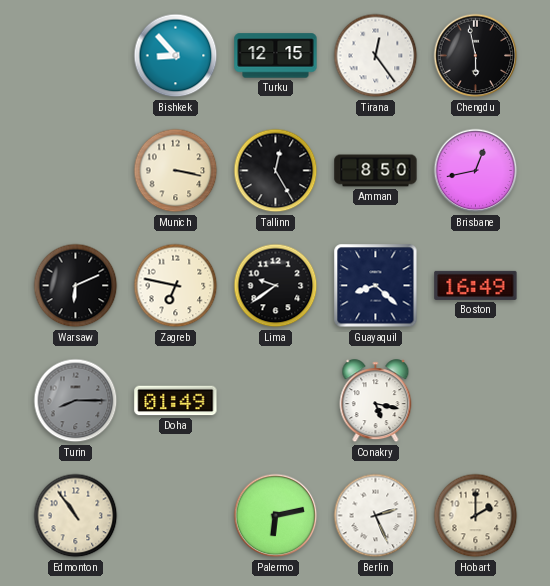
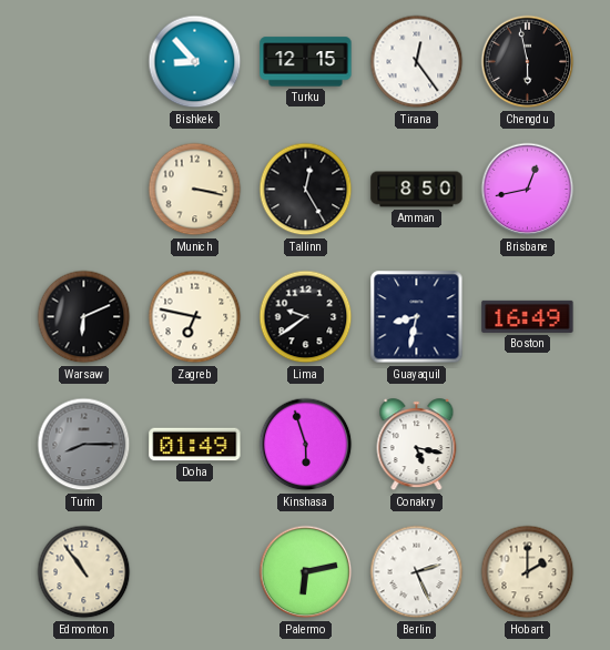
Guayaquil: 8:22 -> 8:32 (417, 317)
Kinshasa: none -> 5:57 (306, 445)
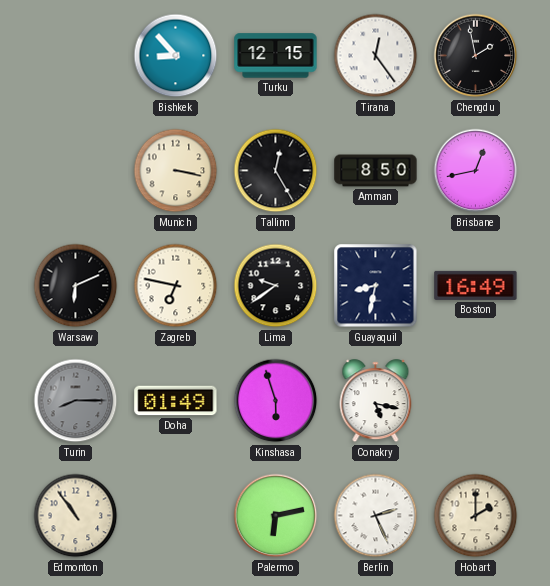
Chengdu: 5:58 -> 1:58 (476, 56)
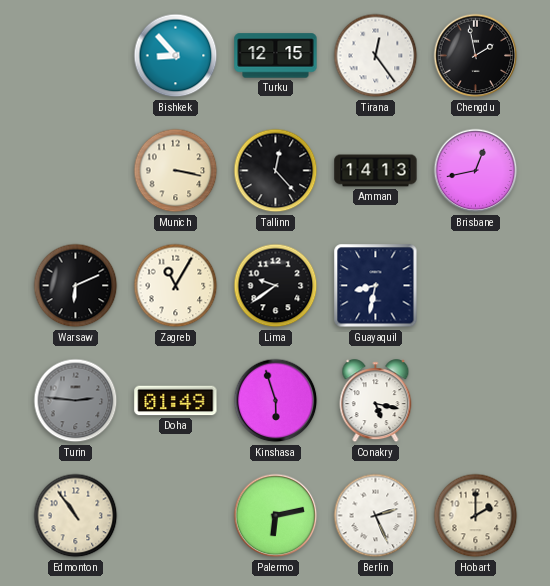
Tallinn: 12:25 -> 12:23 (276, 171)
Amman: 8:50 -> 14:13 (376, 171)
Zagreb: 6:47 -> 11:05 (176, 286)
Boston: 16:49 -> none (476, 285)
Turin: 8:15 -> 2:46 (76, 401)
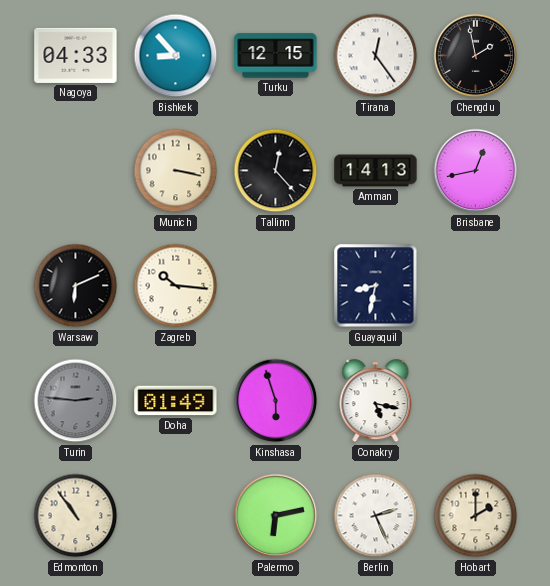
Nagoya: none -> 04:33 (76, 55)
Zagreb: 11:05 -> 10:16 (176, 286)
Lima: 9:39 -> none (276, 286)
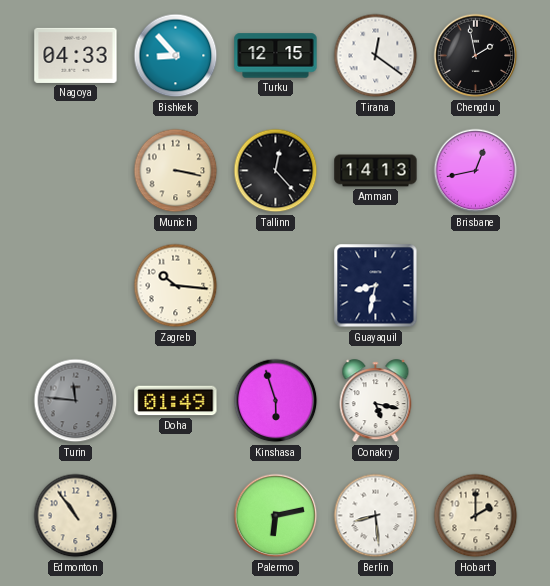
Tirana: 12:24 -> 12:21 (376, 56)
Warsaw: 6:11 -> none (76, 286)
Turin: 2:46 -> 11:46 (76, 401)
Berlin: 2:26 -> 8:29 (376, 516)
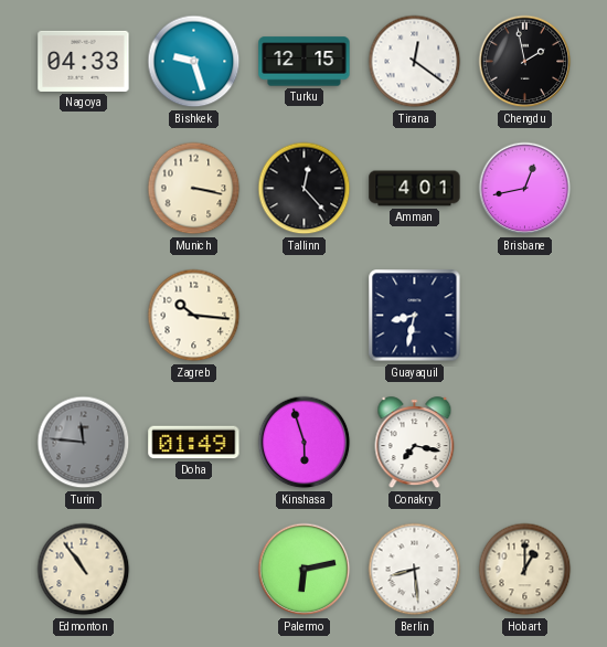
Bishkek: 8:53 -> 9:27 (194, 62)
Amman: 14:13 -> 4:01 (415, 189)
Conakry: 5:17 -> 7:17 (415, 443)
Hobart: 2:00 -> 1:00 (525, 570)
